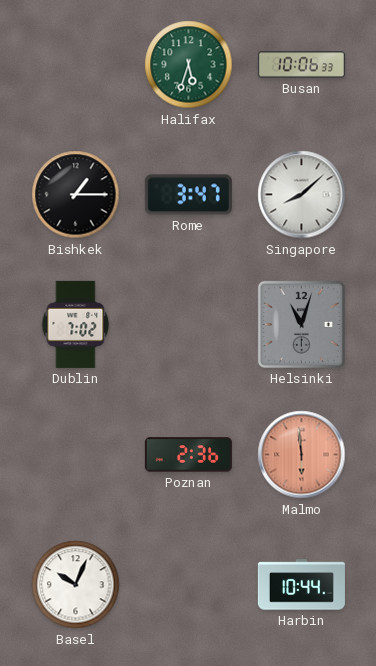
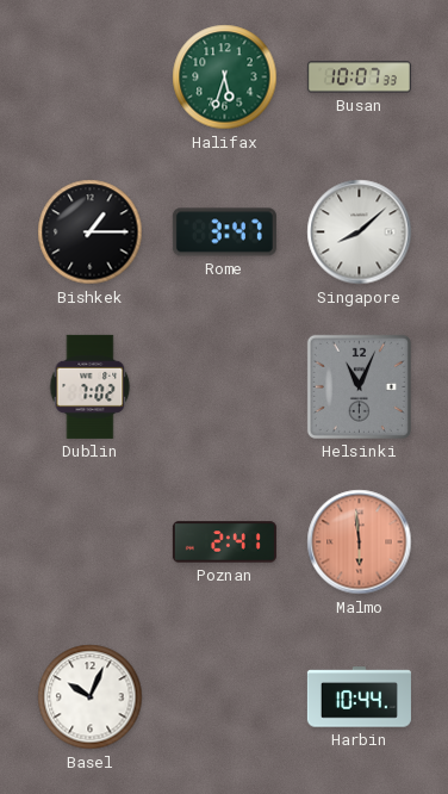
Busan: 10:06 -> 10:07 (359, 77)
Helsinki: 11:03 -> 11:04 (359, 386)
Poznan: 2:36 -> 2:41 (224, 542)
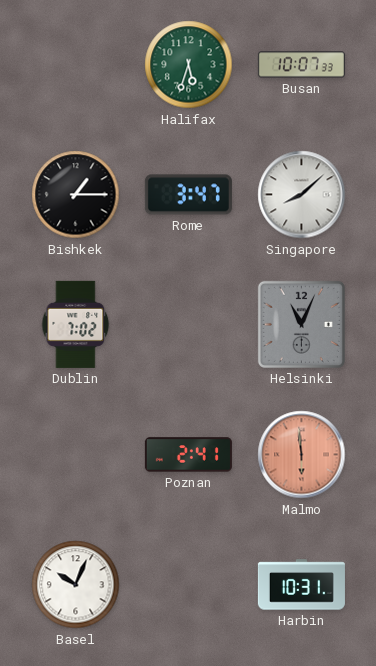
Harbin: 10:44 -> 10:31 (301, 585)
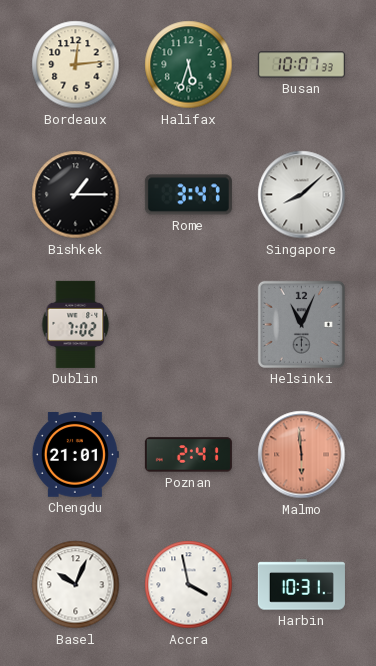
Bordeaux: none -> 12:14 (76, 65)
Chengdu: none -> 21:01 (75, 455)
Accra: none -> 3:58 (189, 585)
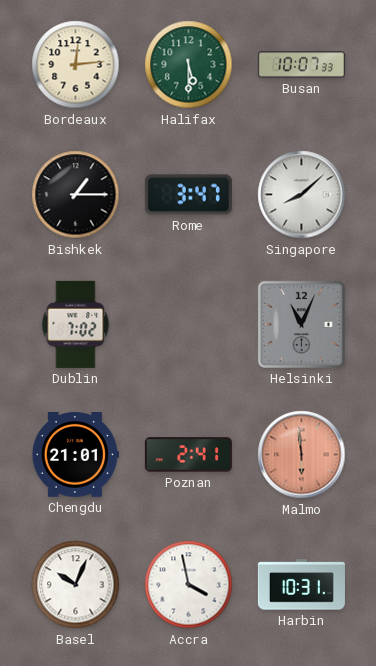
Halifax: 5:33 -> 5:30 (189, 65)
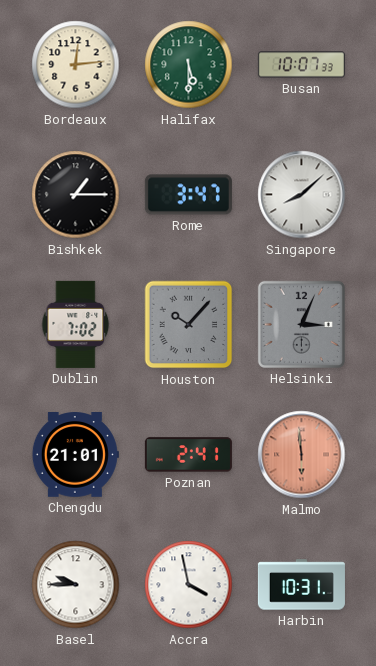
Houston: none -> 10:07 (189, 325)
Helsinki: 11:04 -> 3:04 (301, 324)
Basel: 10:04 -> 9:45 (76, 585)
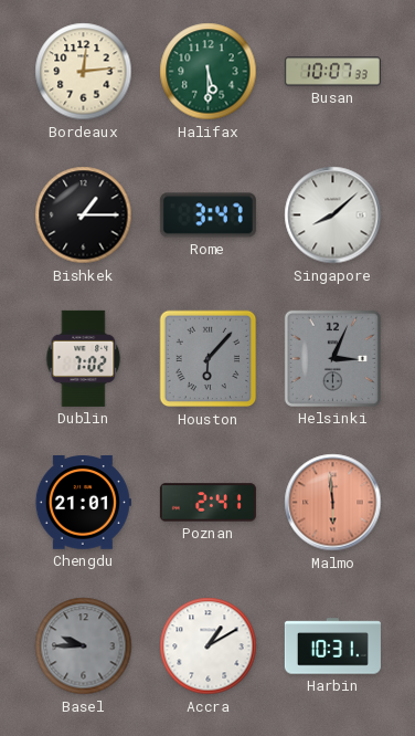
Houston: 10:07 -> 6:07 (209, 359)
Basel dial: white -> grey (84, 646)
Accra: 3:58 -> 1:10 (209, 646)
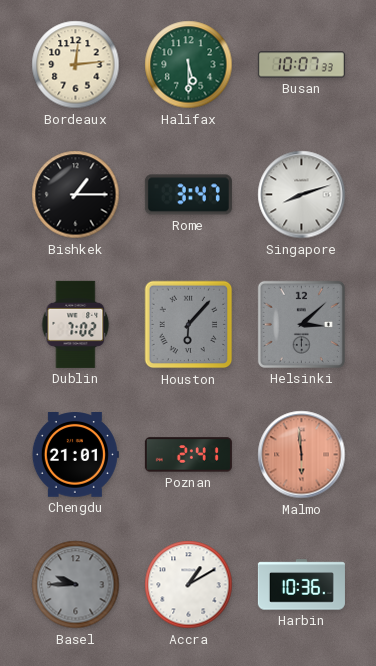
Singapore: 8:08 -> 8:12 (302, 195)
Helsinki: 3:04 -> 3:08 (301, 324)
Harbin: 10:31 -> 10:36 (301, 585)
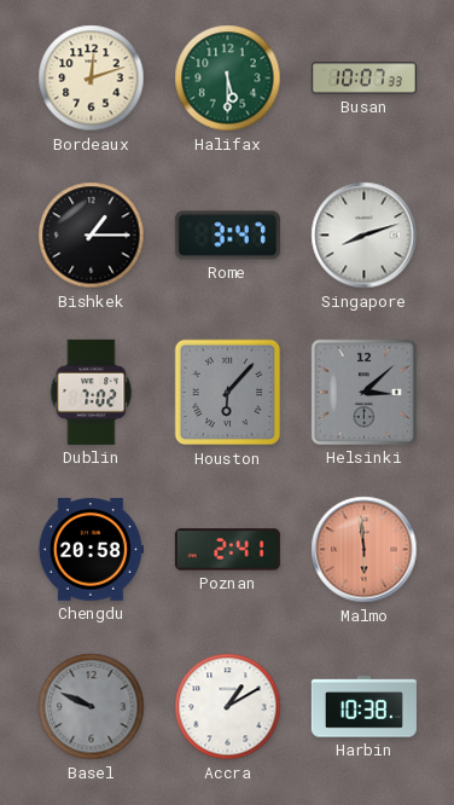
Bordeaux: 12:14 -> 12:12 (92, 79)
Chengdu: 21:01 -> 20:58 (91, 550)
Basel: 9:45 -> 9:49 (92, 707)
Harbin: 10:36 -> 10:38 (363, 707)
